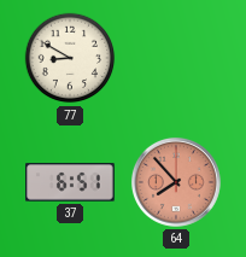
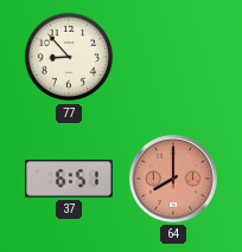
77: 8:50 -> 8:53 (69, 57)
64: 7:53 -> 8:00 (173, 179)
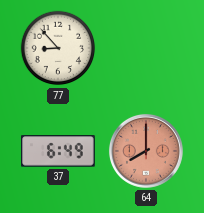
37: 6:51 -> 6:49 (58, 151)
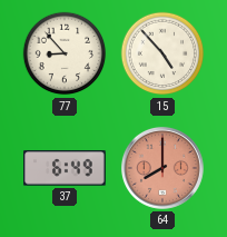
15: none -> 4:53 (162, 53)
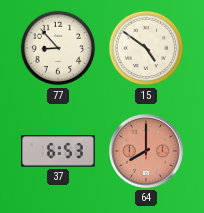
15: 4:53 -> 4:51 (146, 48)
37: 6:49 -> 6:53 (58, 151)
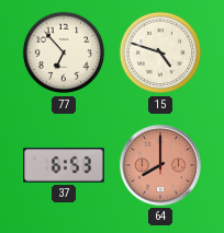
77: 8:53 -> 6:53 (64, 53)
15: 4:51 -> 4:48 (160, 53)
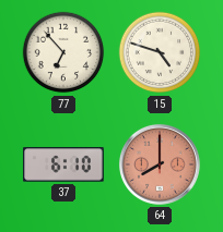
37: 6:53 -> 6:10 (63, 164)
